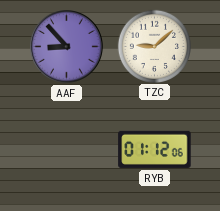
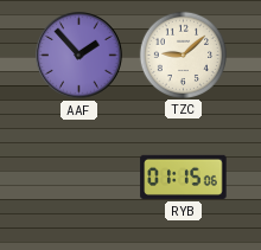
AAF: 8:53 -> 1:53 (79, 56)
RYB: 01:12 -> 01:15 (184, 177)
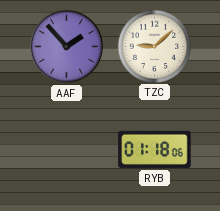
RYB: 01:15 -> 01:18 (155, 149)
